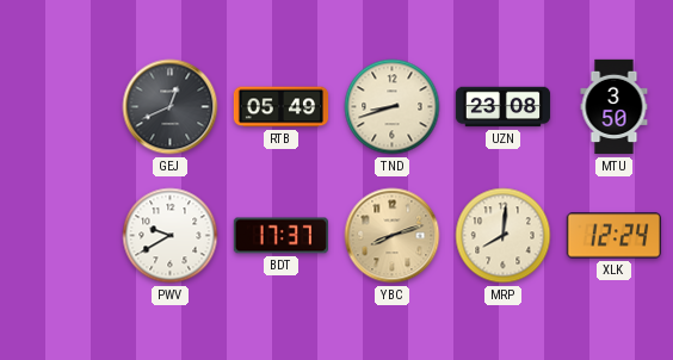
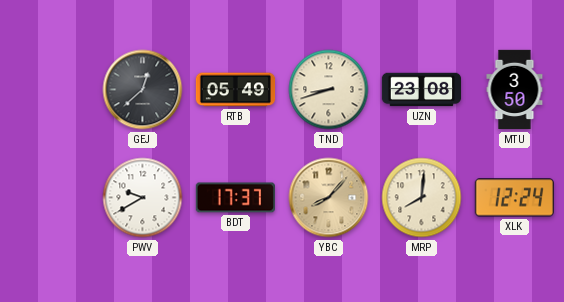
GEJ: 12:41 -> 12:38 (143, 90)
YBC: 8:12 -> 8:07 (329, 198)
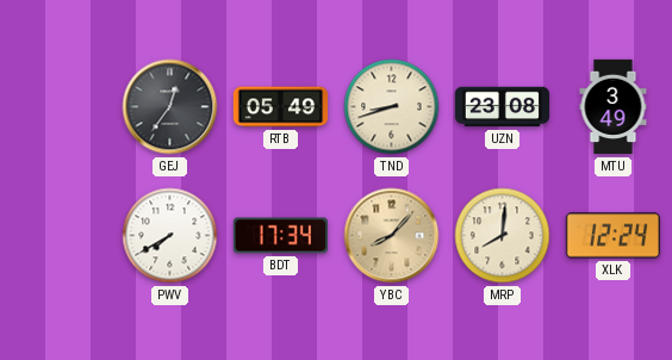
GEJ: 12:38 -> 12:36 (170, 107)
MTU: 3:50 -> 3:49 (614, 107)
PWV: 9:40 -> 7:40 (170, 236)
BDT: 17:37 -> 17:34 (280, 236)
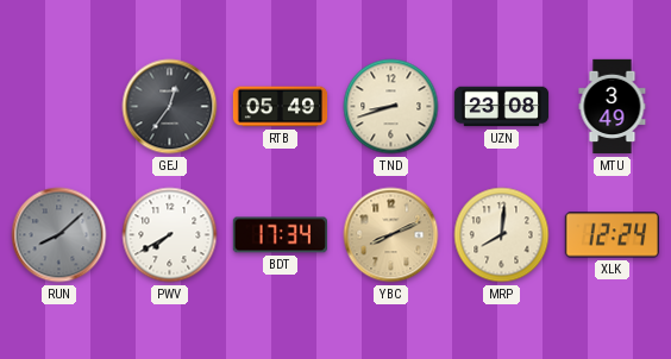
RUN: none -> 8:08 (59, 235)
YBC: 8:07 -> 8:11 (391, 235)
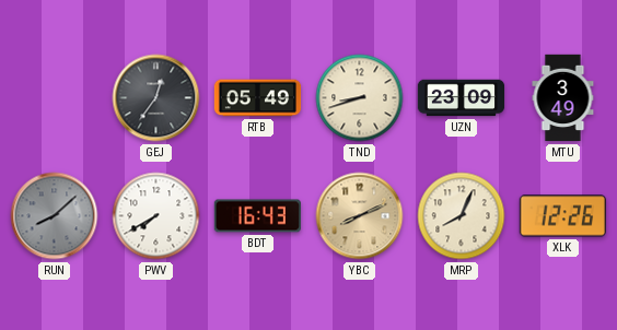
UZN: 23:08 -> 23:09 (462, 98)
BDT: 17:34 -> 16:43 (257, 216)
MRP: 8:01 -> 8:04 (462, 216)
XLK: 12:24 -> 12:26 (562, 216)
